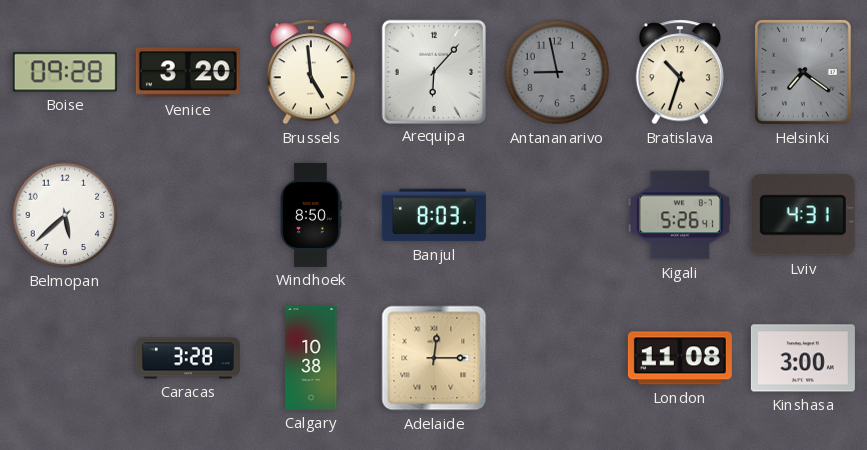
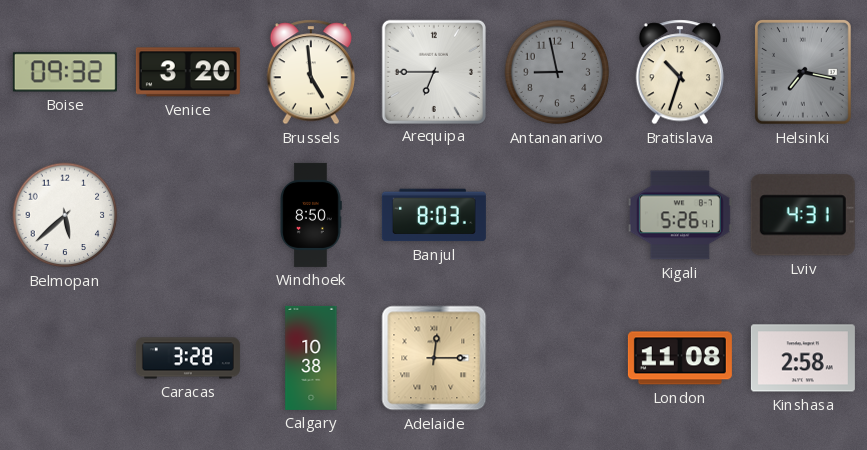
Boise: 09:28 -> 09:32 (65, 72)
Arequipa: 6:07 -> 6:45 (433, 71)
Helsinki: 7:21 -> 7:17 (803, 72)
Kinshasa: 3:00 -> 2:58 (803, 358)
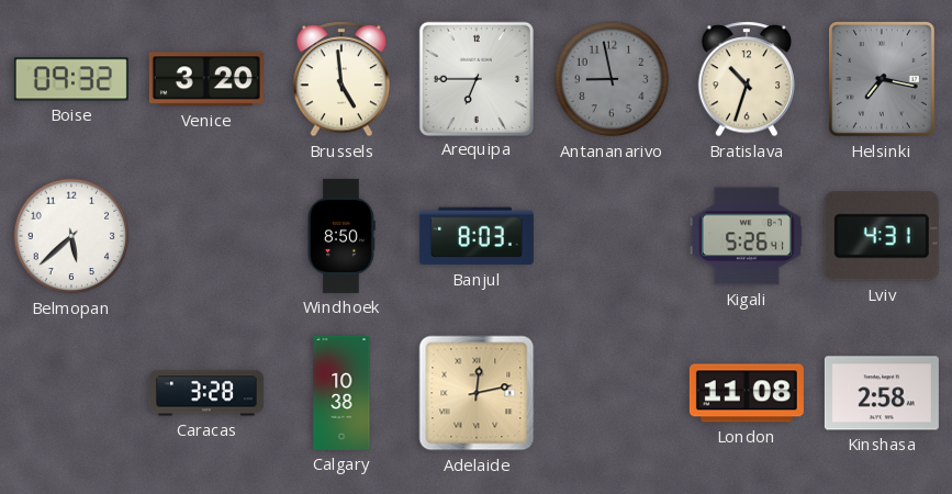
Adelaide: 12:15 -> 12:13 (477, 393)
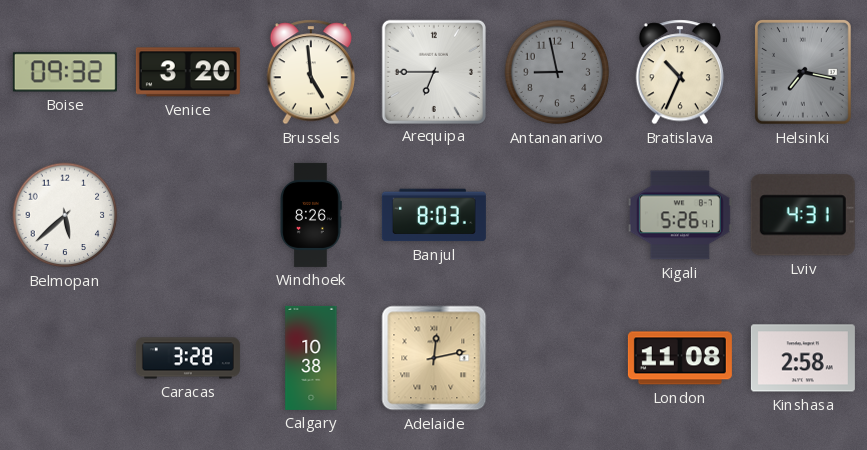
Bratislava: 10:33 -> 10:34 (680, 72)
Windhoek: 8:50 -> 8:26 (311, 215)
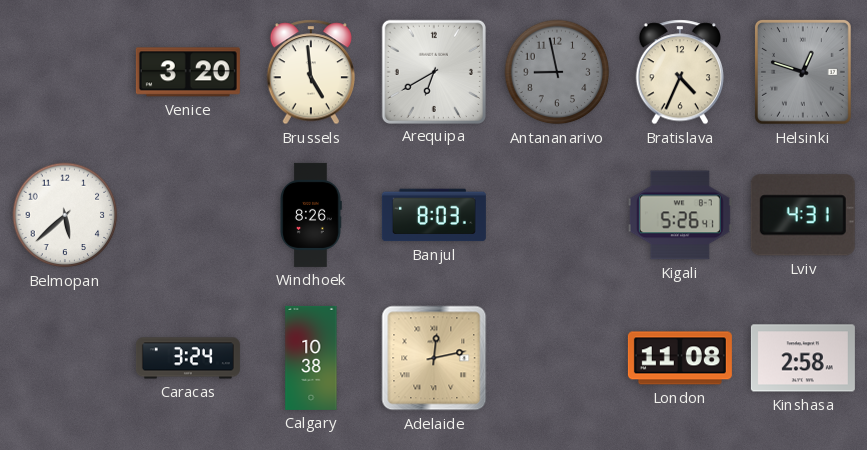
Boise: 09:32 -> none (65, 72)
Arequipa: 6:45 -> 6:40 (433, 71)
Bratislava: 10:34 -> 4:34 (680, 72)
Helsinki: 7:17 -> 12:48 (803, 72)
Caracas: 3:28 -> 3:24 (188, 358)
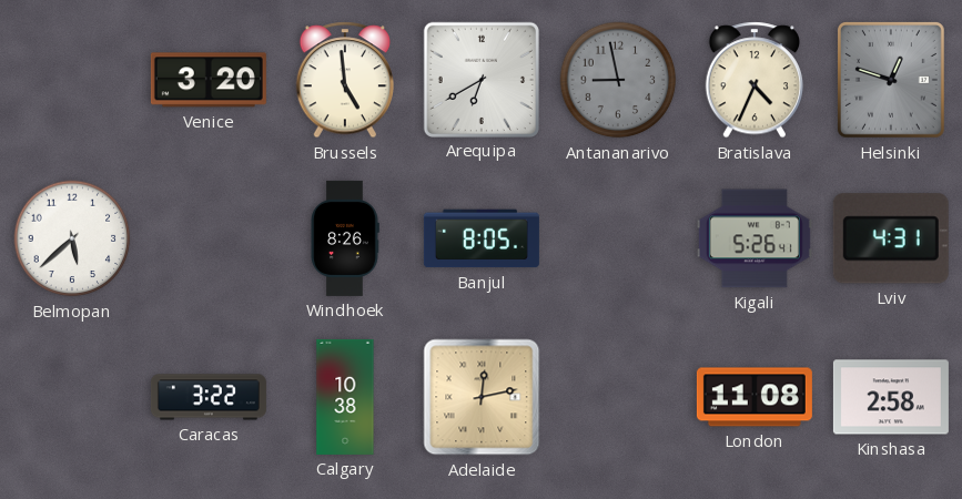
Banjul: 8:03 -> 8:05 (482, 238)
Caracas: 3:24 -> 3:22 (209, 397)
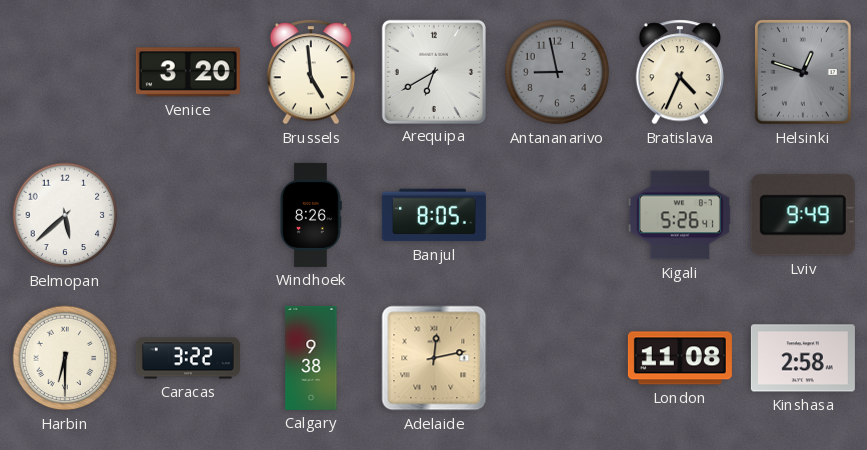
Lviv: 4:31 -> 9:49 (803, 215)
Harbin: none -> 6:30 (65, 358)
Calgary: 10:38 -> 9:38 (311, 358)
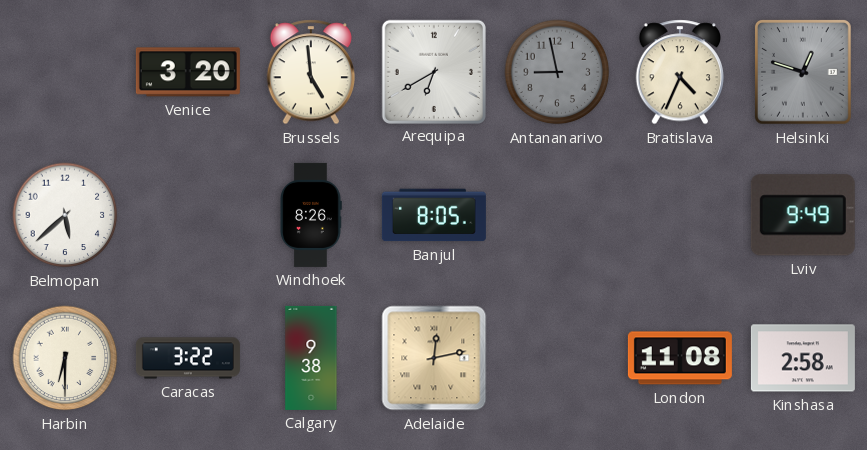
Kigali: 5:26 -> none (680, 215)
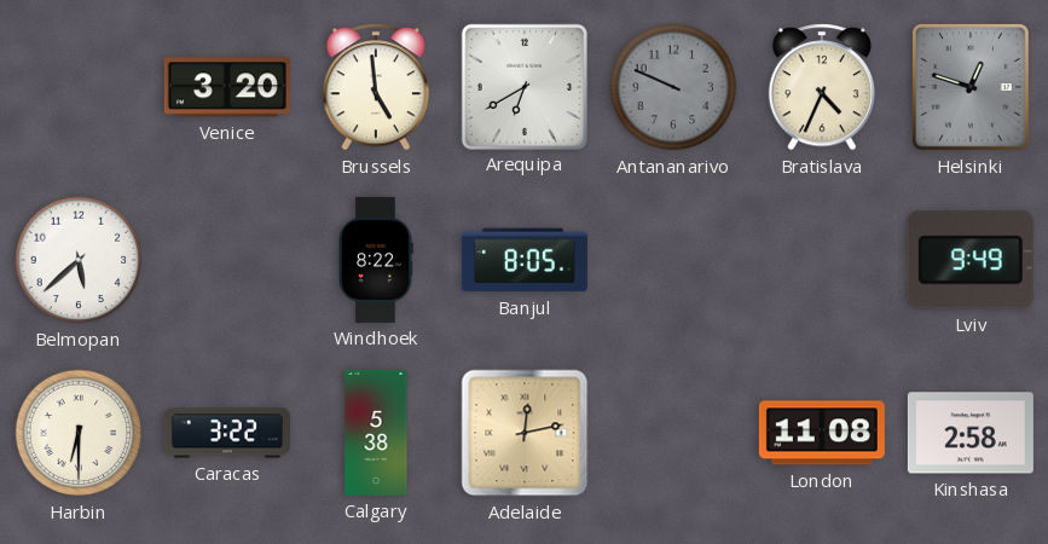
Antananarivo: 8:58 -> 9:49 (673, 87)
Windhoek: 8:26 -> 8:22 (376, 260)
Calgary: 9:38 -> 5:38 (376, 433)
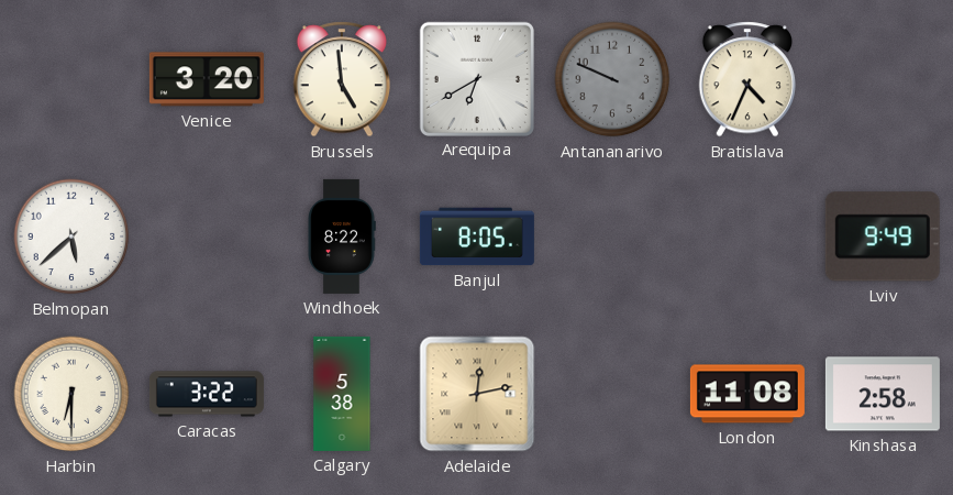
Helsinki: 12:48 -> none (971, 87)
